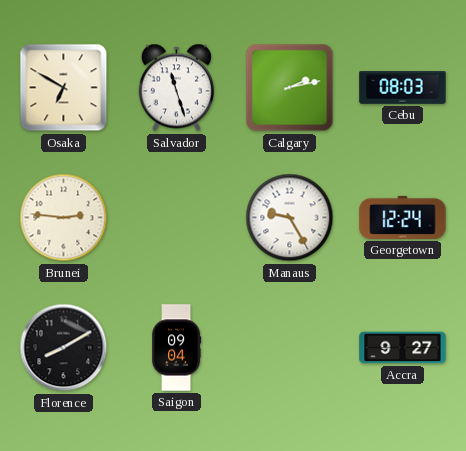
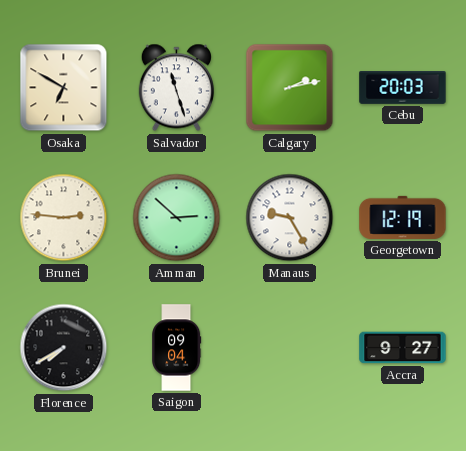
Cebu: 08:03 -> 20:03 (403, 88)
Amman: none -> 2:52 (177, 218)
Georgetown: 12:24 -> 12:19 (403, 217)
Florence: 8:10 -> 7:40 (64, 348)
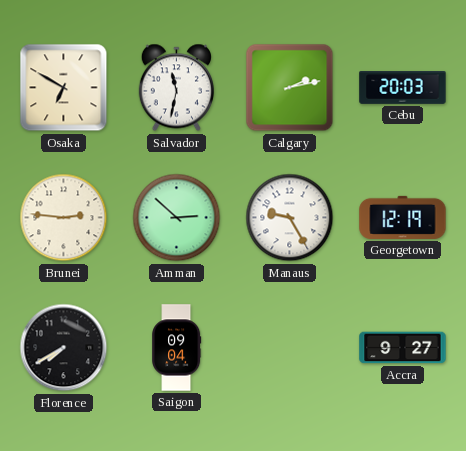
Salvador: 11:27 -> 11:32 (176, 88)
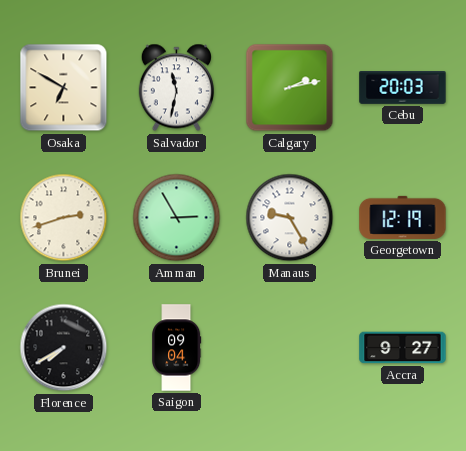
Brunei: 2:46 -> 2:42 (64, 218)
Amman: 2:52 -> 2:55 (177, 218)
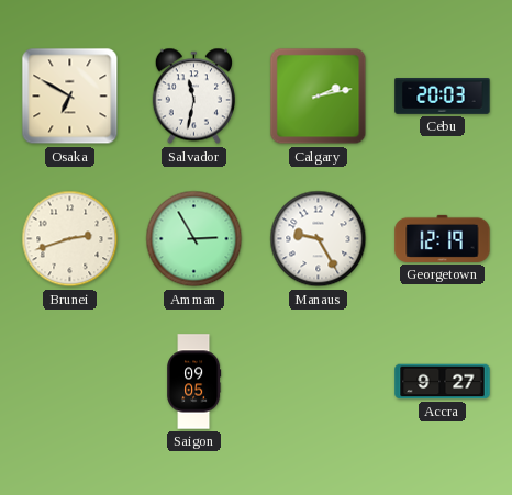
Florence: 7:40 -> none (64, 348)
Saigon: 09:04 -> 09:05 (194, 382)
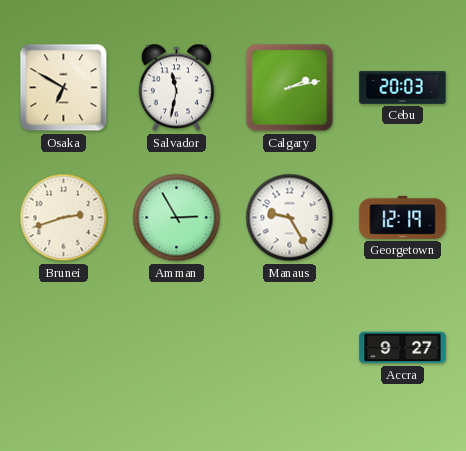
Saigon: 09:05 -> none (194, 382)
